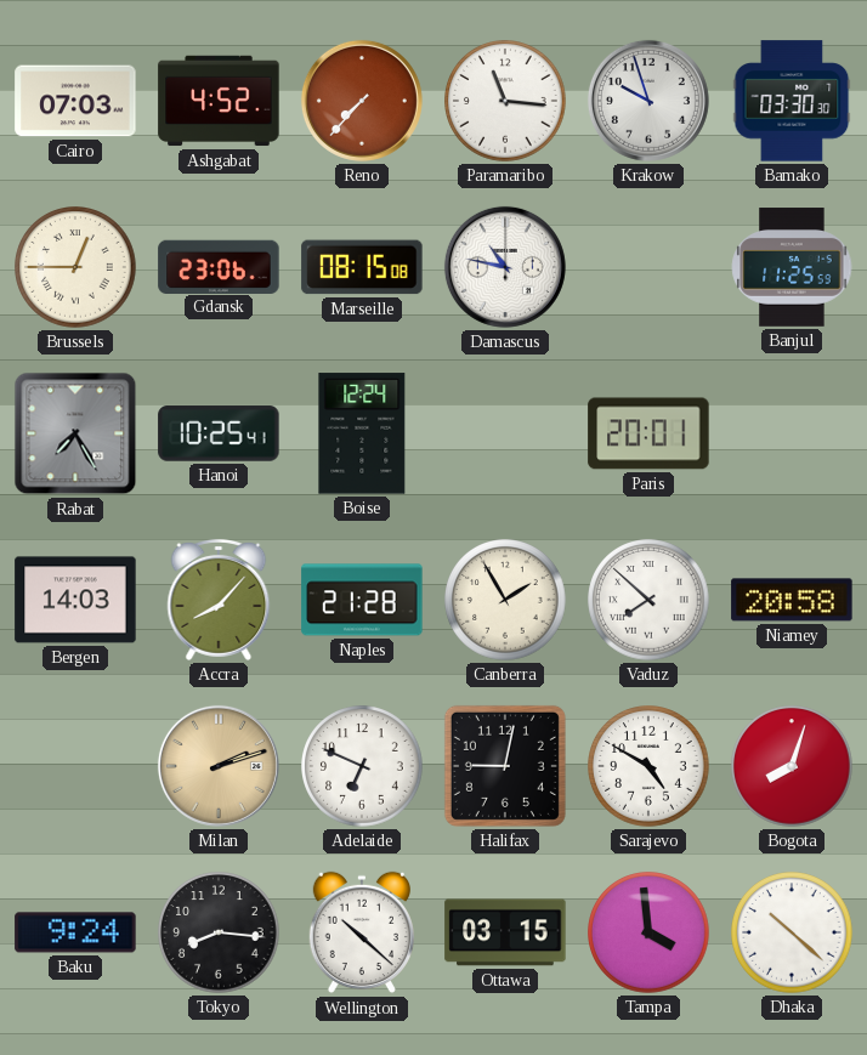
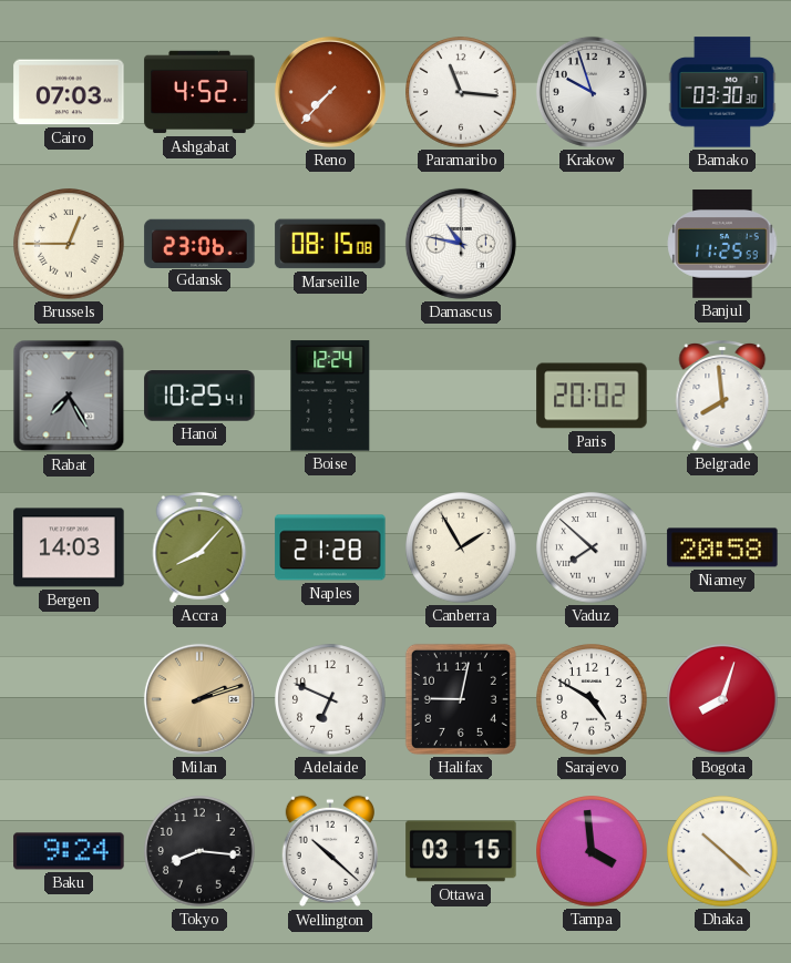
Paris: 20:01 -> 20:02 (592, 396)
Belgrade: none -> 7:59 (722, 397)
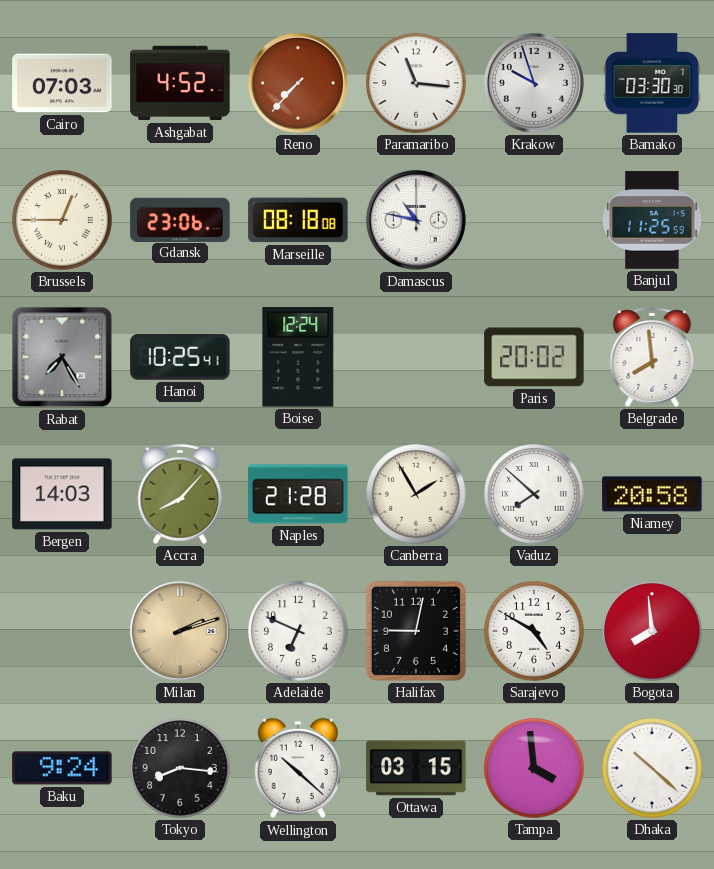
Marseille: 08:15 -> 08:18 (298, 220)
Bogota: 8:03 -> 7:59 (652, 631)
